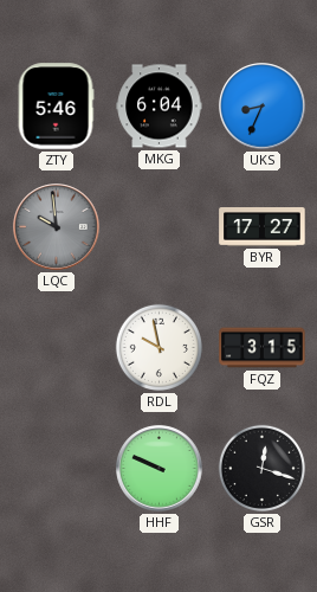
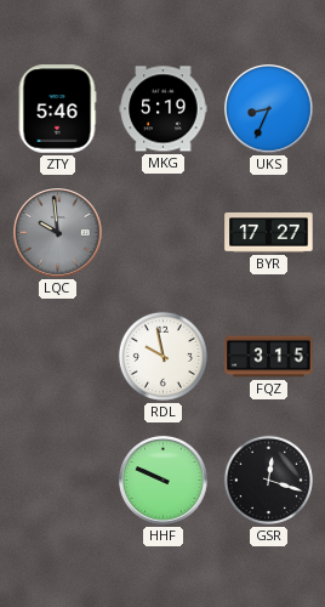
MKG: 6:04 -> 5:19 (164, 109)
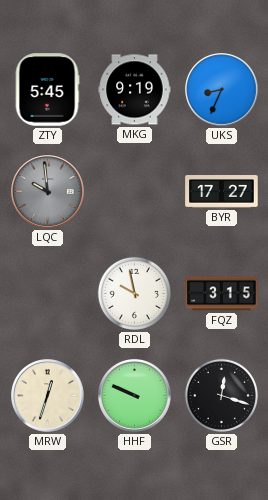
ZTY: 5:46 -> 5:45 (47, 90)
MKG: 5:19 -> 9:19 (135, 90)
MRW: none -> 12:33 (48, 396)
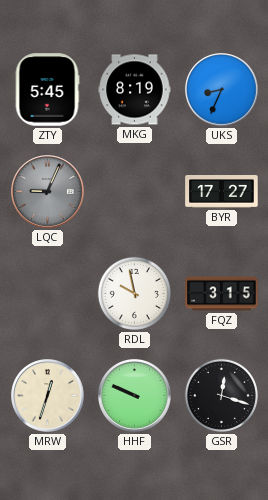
MKG: 9:19 -> 8:19 (135, 90)
LQC: 9:59 -> 9:04 (48, 192)
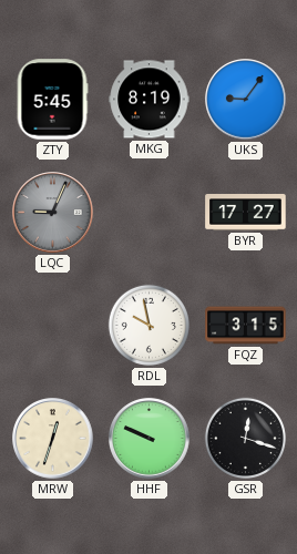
UKS: 8:34 -> 9:06 (246, 100)
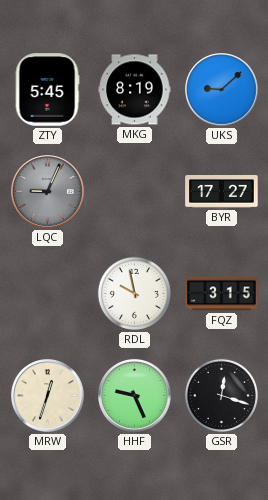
UKS: 9:06 -> 9:08 (222, 90)
HHF: 9:49 -> 9:26 (135, 396)
